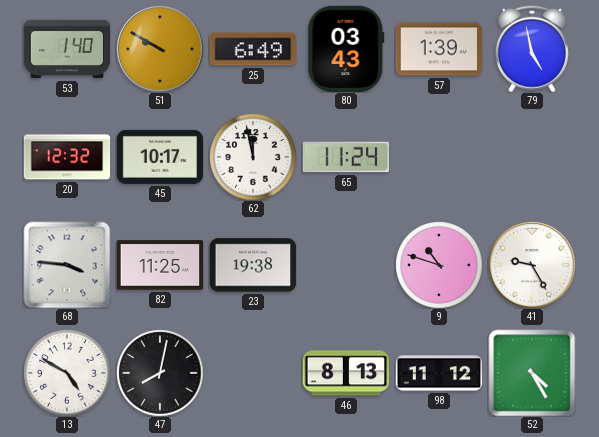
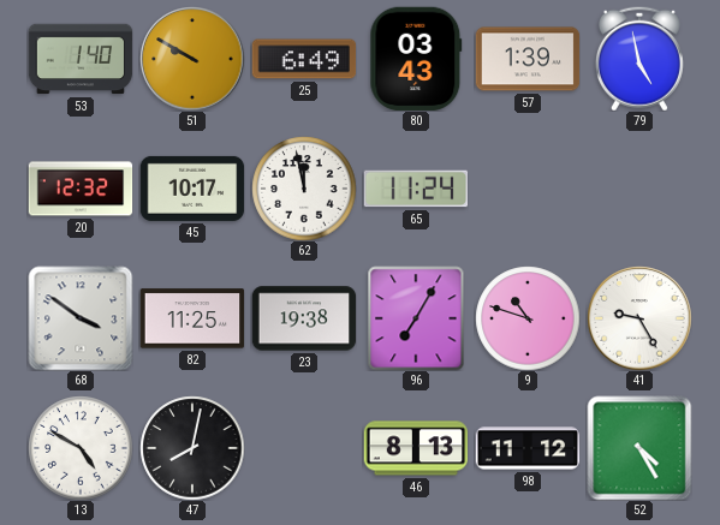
68: 3:46 -> 3:51 (81, 318)
96: none -> 7:05 (416, 318)
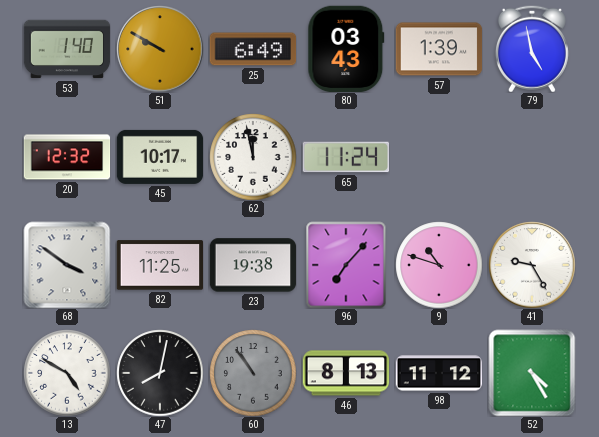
96: 7:05 -> 7:07 (346, 265)
60: none -> 10:54 (253, 373)
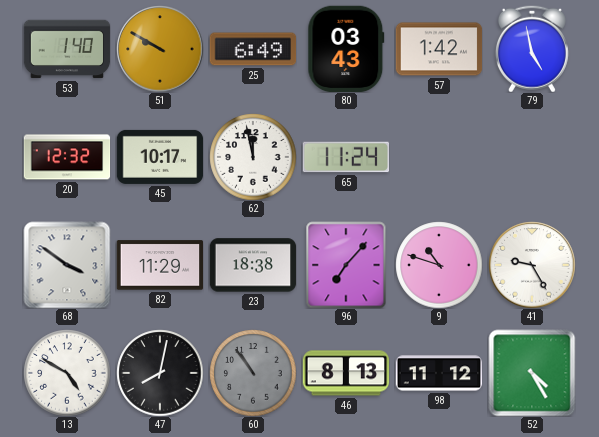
57: 1:39 -> 1:42 (439, 49)
82: 11:25 -> 11:29 (160, 265)
23: 19:38 -> 18:38 (253, 265)
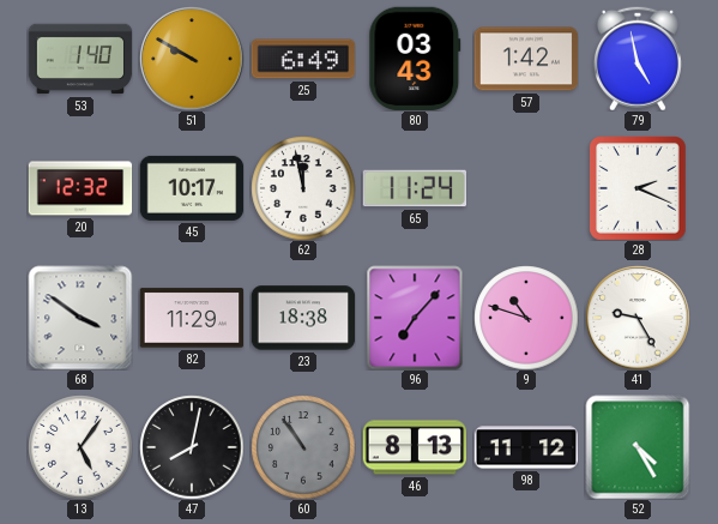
28: none -> 2:19 (638, 188)
13: 4:50 -> 5:06 (80, 447)
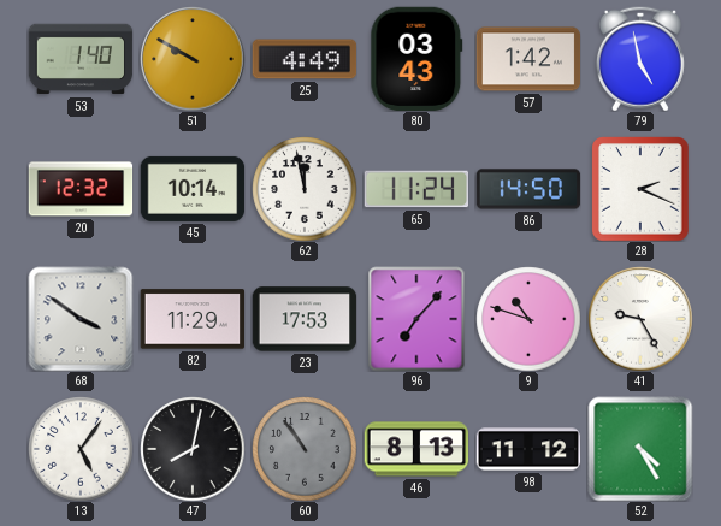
25: 6:49 -> 4:49 (305, 59)
45: 10:17 -> 10:14 (193, 189)
86: none -> 14:50 (528, 189)
23: 18:38 -> 17:53 (305, 319)
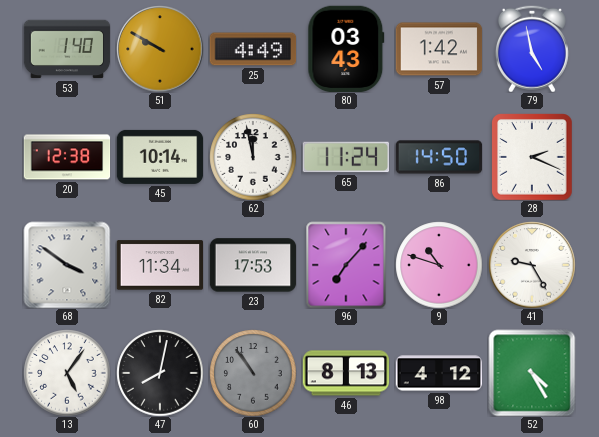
20: 12:32 -> 12:38 (67, 157)
82: 11:29 -> 11:34 (160, 265)
98: 11:12 -> 4:12 (439, 373)
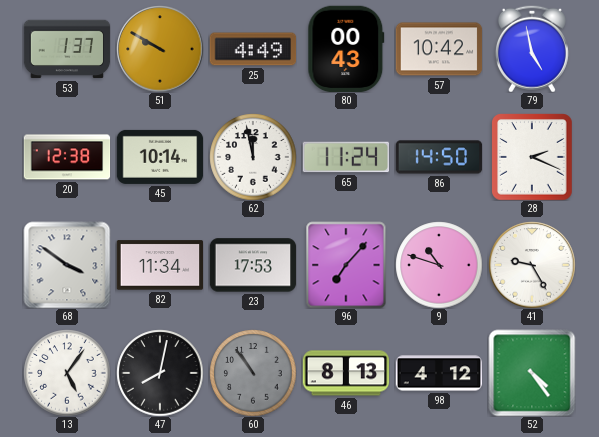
53: 1:40 -> 1:37 (67, 49)
80: 03:43 -> 00:43 (346, 49)
57: 1:42 -> 10:42 (439, 49)
52: 4:25 -> 4:24 (532, 373)
